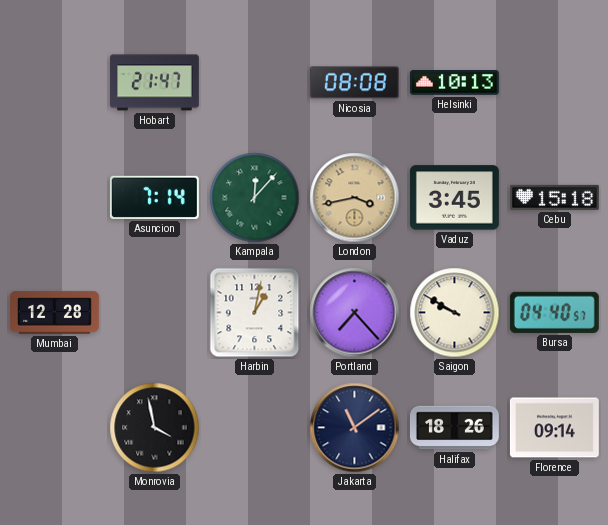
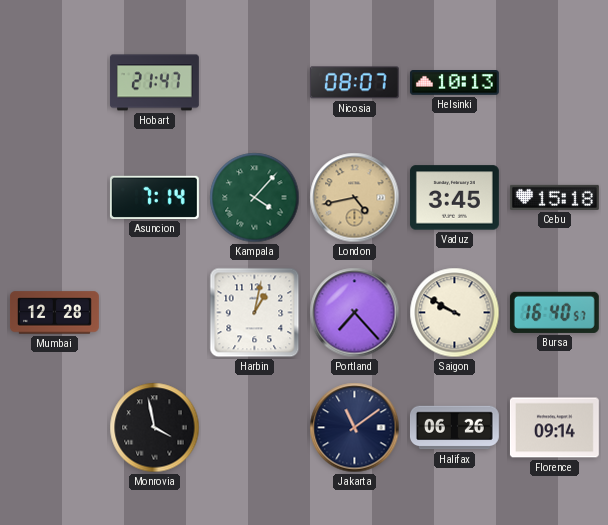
Nicosia: 08:08 -> 08:07 (354, 83)
Kampala: 12:07 -> 4:07 (255, 198)
London: 3:43 -> 4:43 (355, 198)
Bursa: 04:40 -> 16:40 (554, 312)
Halifax: 18:26 -> 06:26 (454, 428)
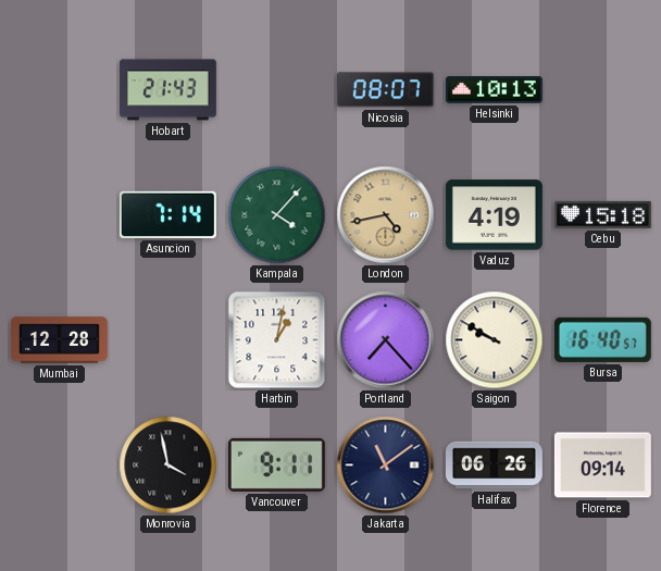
Hobart: 21:47 -> 21:43 (167, 90)
Vaduz: 3:45 -> 4:19 (494, 215)
Vancouver: none -> 9:11 (276, 464)
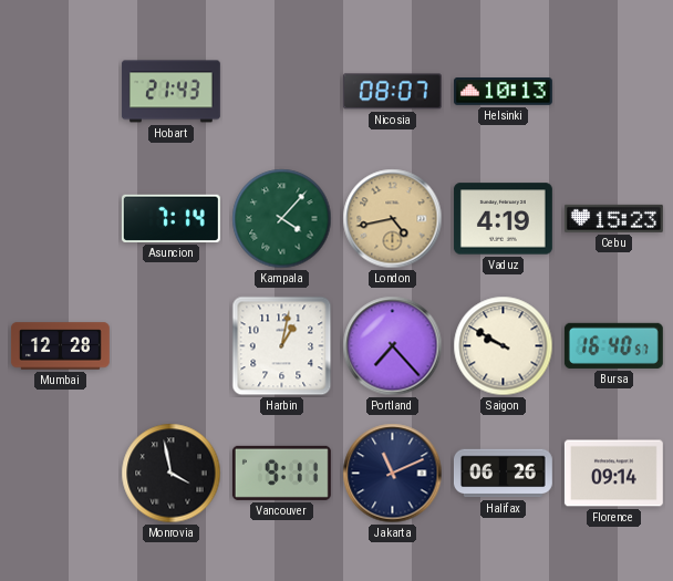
Cebu: 15:18 -> 15:23 (613, 218)
Jakarta: 11:09 -> 11:11 (393, 474)
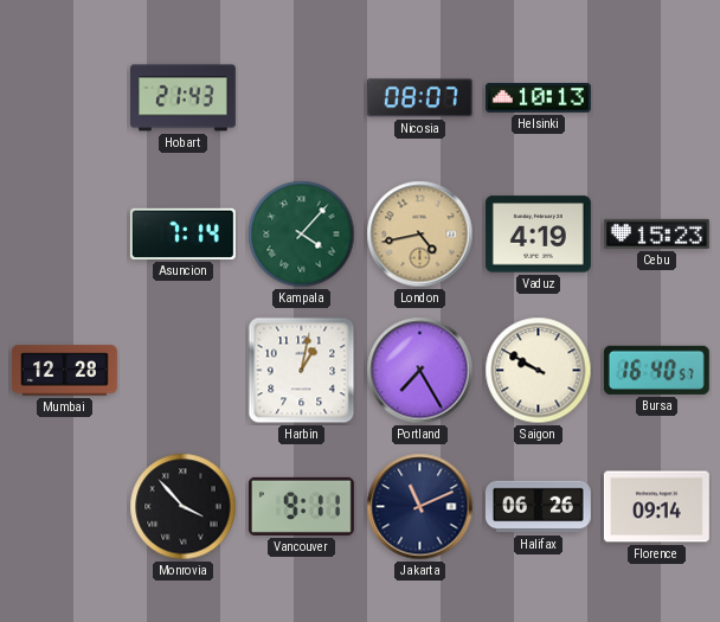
Portland: 7:23 -> 7:25 (420, 371)
Monrovia: 3:58 -> 3:53 (184, 507)
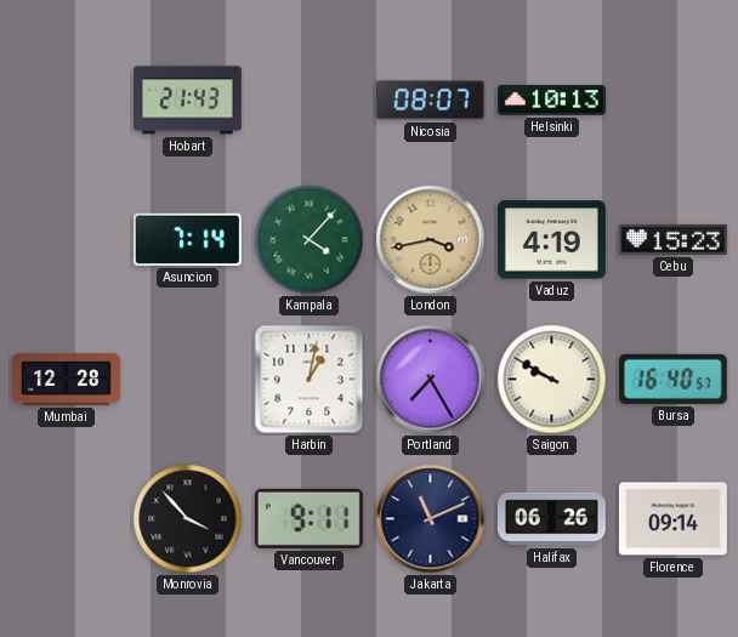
London: 4:43 -> 3:43 (431, 240)
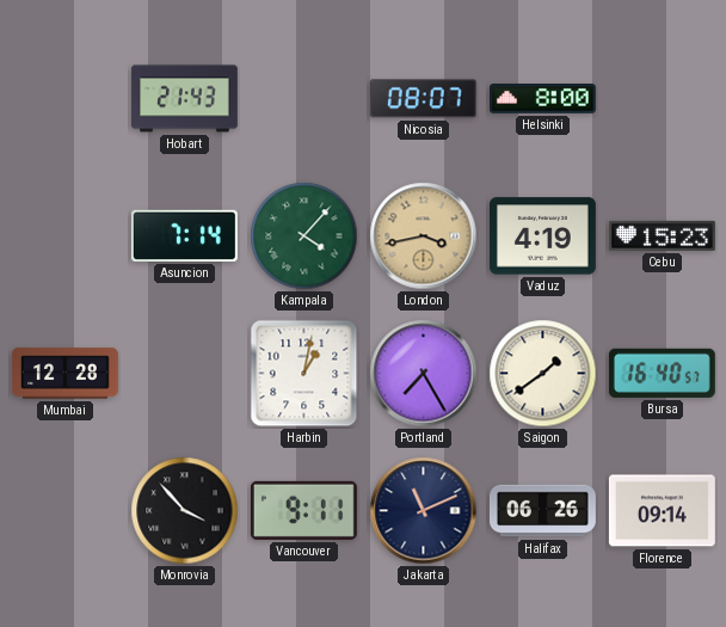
Helsinki: 10:13 -> 8:00 (542, 99)
Saigon: 9:50 -> 1:39 (543, 374)
